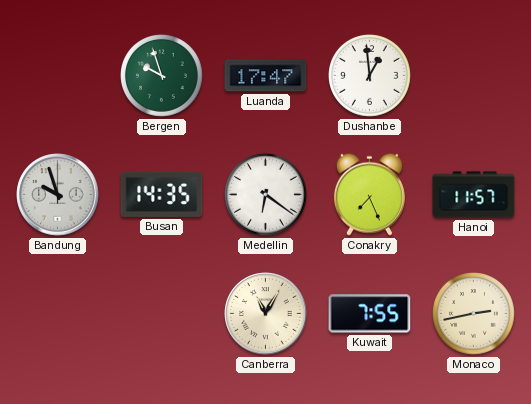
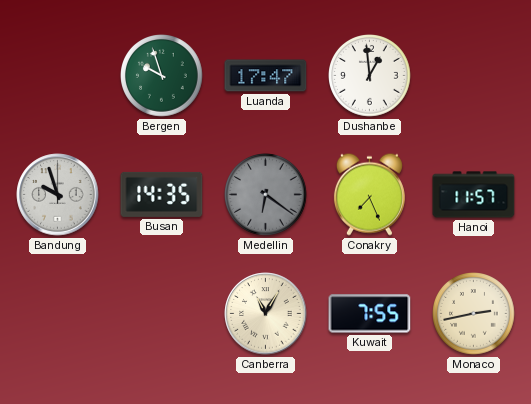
Medellin dial: white -> grey (266, 195)
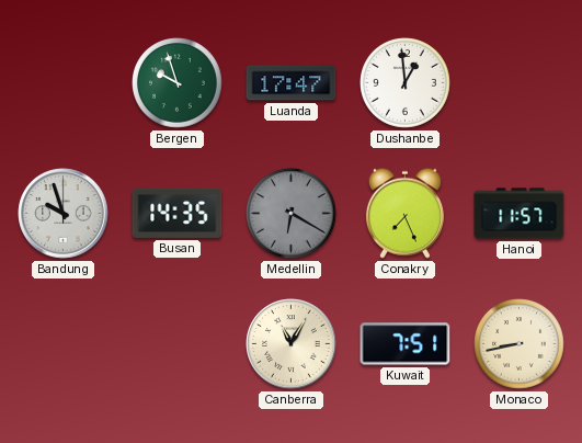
Medellin: 6:21 -> 6:20 (292, 214)
Kuwait: 7:55 -> 7:51 (406, 344)
Monaco: 2:43 -> 8:43 (520, 344)
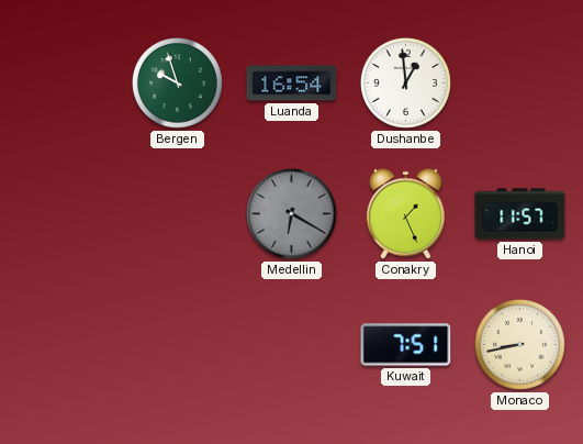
Luanda: 17:47 -> 16:54 (292, 84)
Bandung: 9:57 -> none (64, 214)
Busan: 14:35 -> none (178, 213)
Conakry: 7:26 -> 1:26 (405, 213)
Canberra: 11:05 -> none (292, 344)
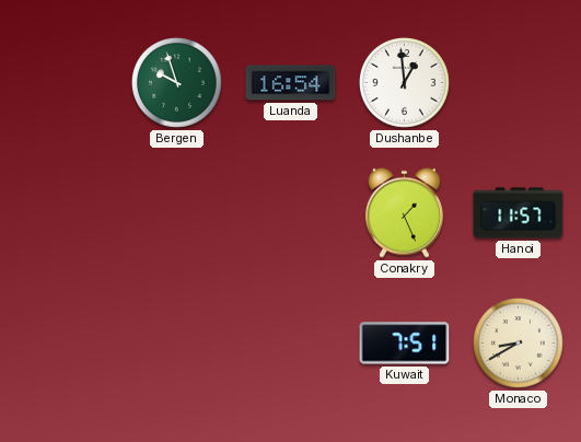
Medellin: 6:20 -> none (292, 214)
Monaco: 8:43 -> 8:40 (519, 344)
